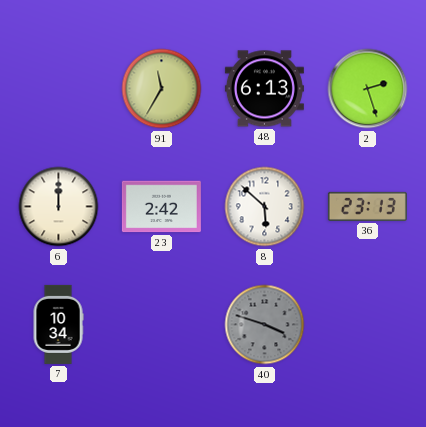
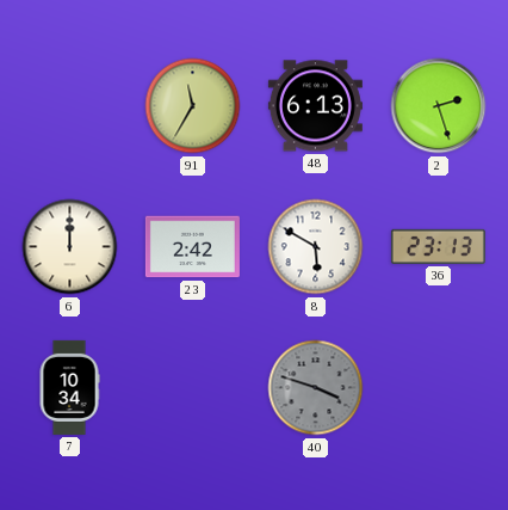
8: 5:52 -> 5:50 (316, 247)
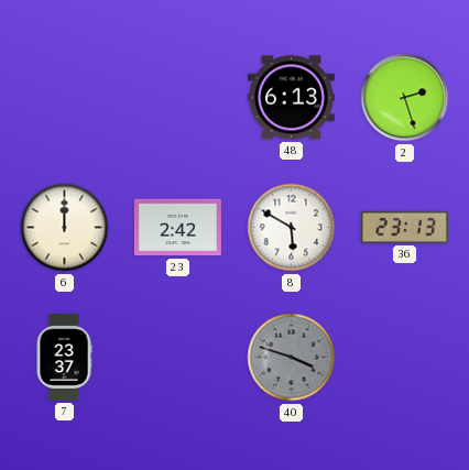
91: 11:35 -> none (193, 106)
7: 10:34 -> 23:37 (64, 357)
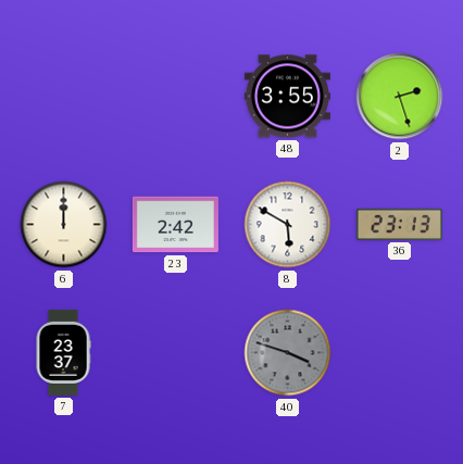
48: 6:13 -> 3:55 (287, 97)
